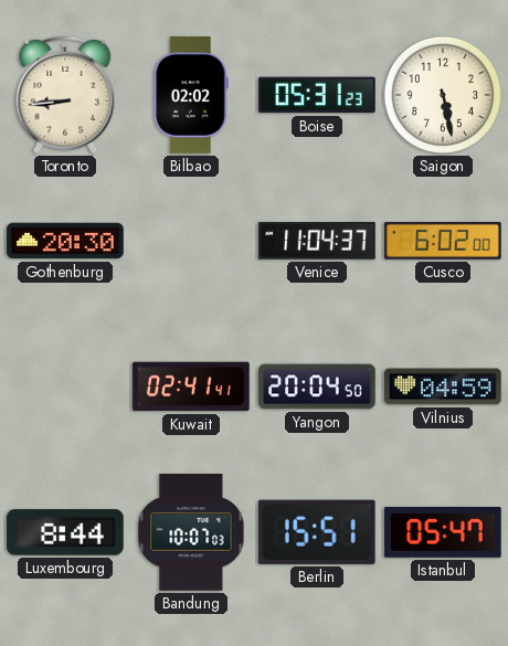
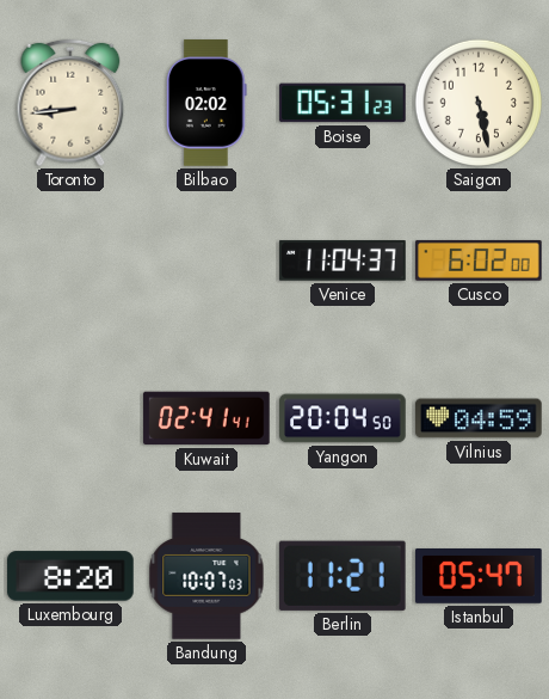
Gothenburg: 20:30 -> none (65, 241)
Luxembourg: 8:44 -> 8:20 (70, 576)
Berlin: 15:51 -> 11:21 (343, 576)
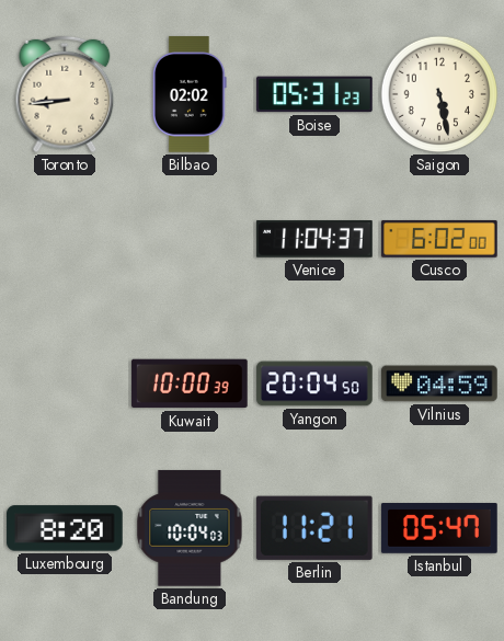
Kuwait: 02:41 -> 10:00 (190, 384)
Bandung: 10:07 -> 10:04 (190, 528)
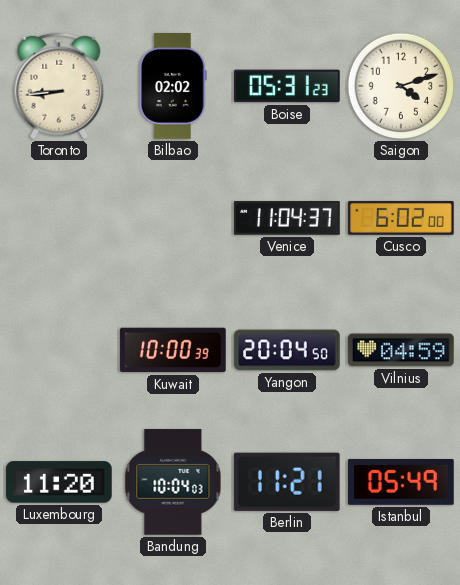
Saigon: 5:28 -> 4:12 (401, 86)
Luxembourg: 8:20 -> 11:20 (59, 482)
Istanbul: 05:47 -> 05:49 (401, 483)
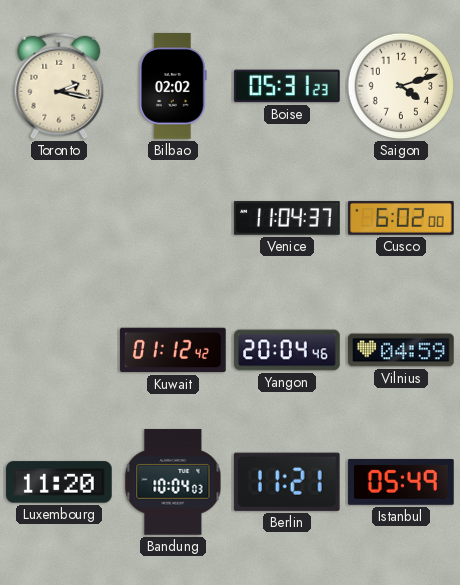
Toronto: 8:44 -> 2:17 (59, 86)
Kuwait: 10:00 -> 01:12 (173, 350)
Yangon: 20:04:50 -> 20:04:46 (287, 350)
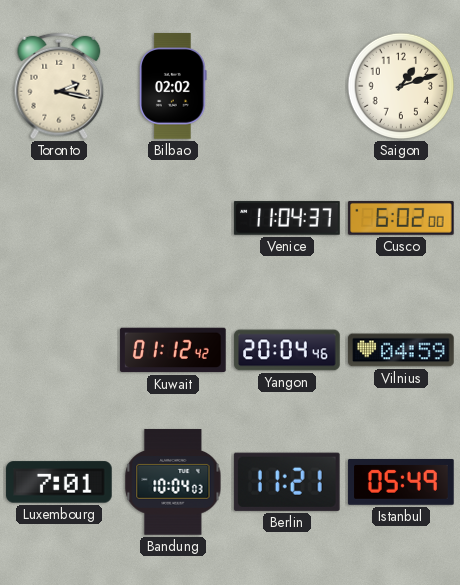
Boise: 05:31 -> none (287, 86)
Saigon: 4:12 -> 1:12 (401, 86)
Luxembourg: 11:20 -> 7:01 (59, 482)
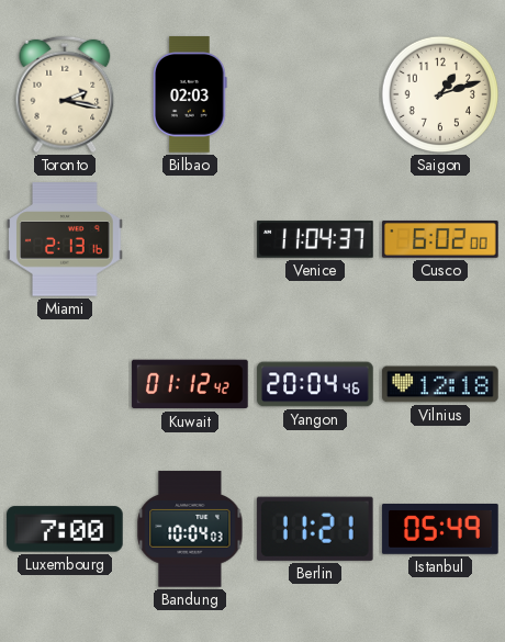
Bilbao: 02:02 -> 02:03 (190, 94)
Miami: none -> 2:13 (65, 239)
Vilnius: 04:59 -> 12:18 (440, 384)
Luxembourg: 7:01 -> 7:00 (65, 529)
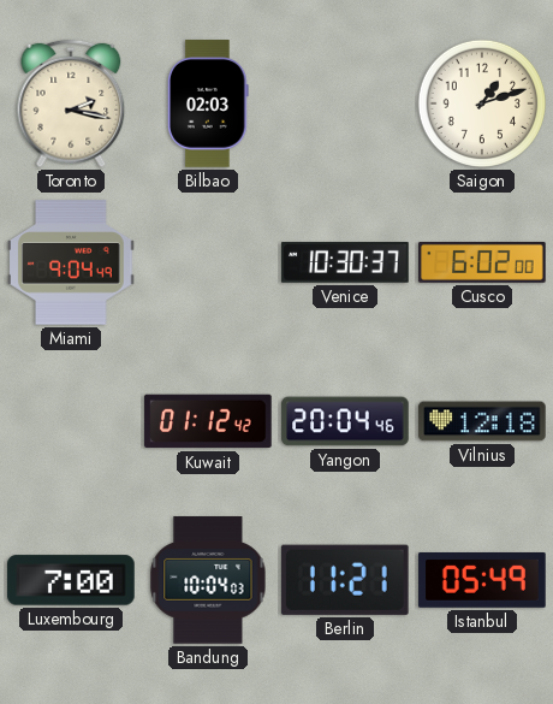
Miami: 2:13 -> 9:04 (71, 262)
Venice: 11:04 -> 10:30 (345, 262)
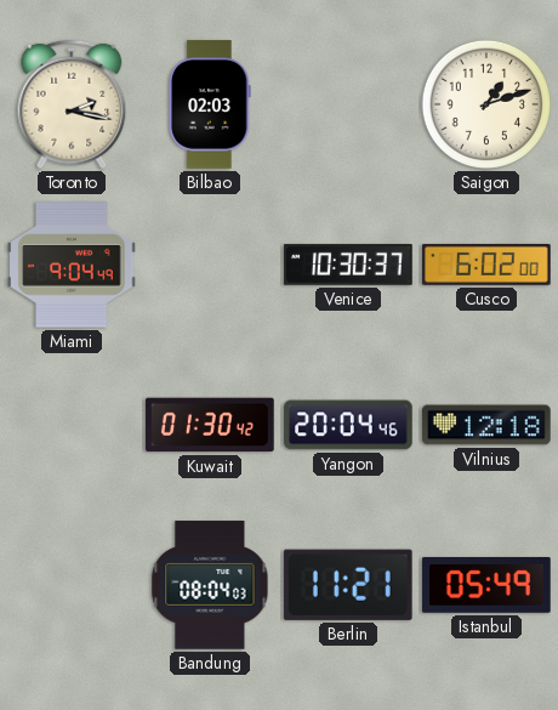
Kuwait: 01:12 -> 01:30 (210, 425)
Luxembourg: 7:00 -> none (71, 580)
Bandung: 10:04 -> 08:04 (210, 585)
